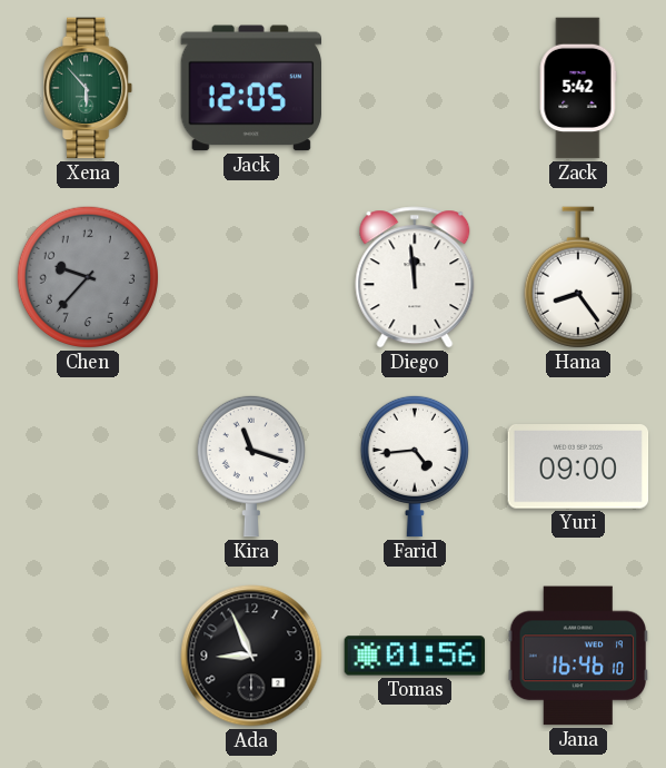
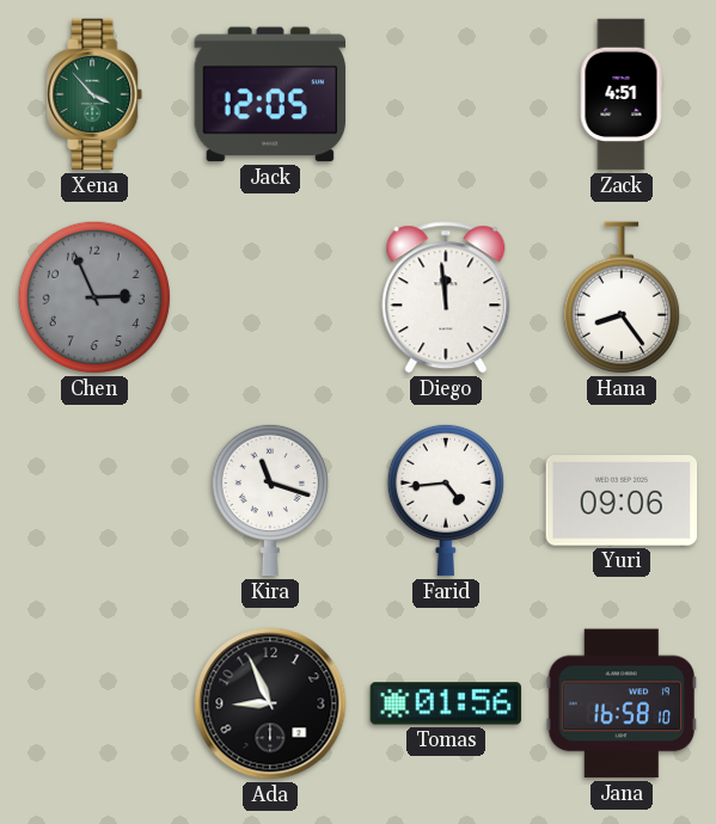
Xena: 5:53 -> 3:53 (96, 94)
Zack: 5:42 -> 4:51 (622, 94)
Chen: 9:37 -> 2:56 (94, 297)
Yuri: 09:00 -> 09:06 (622, 502)
Jana: 16:46 -> 16:58 (622, 703)
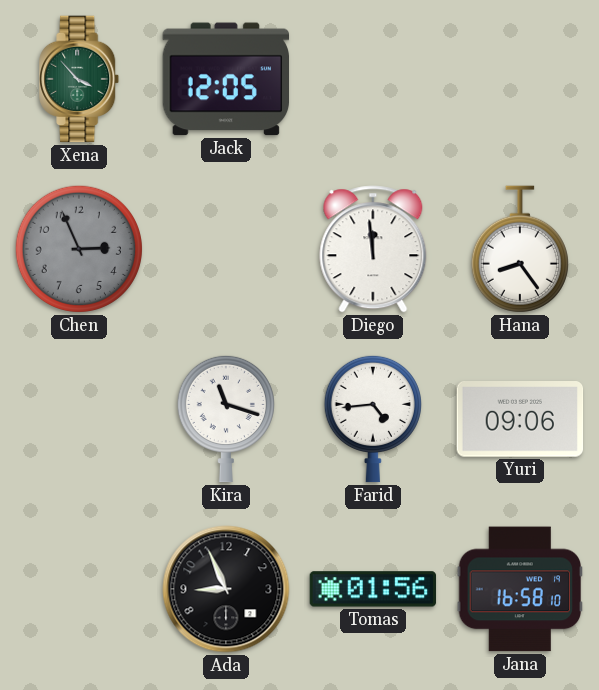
Zack: 4:51 -> none (622, 94)
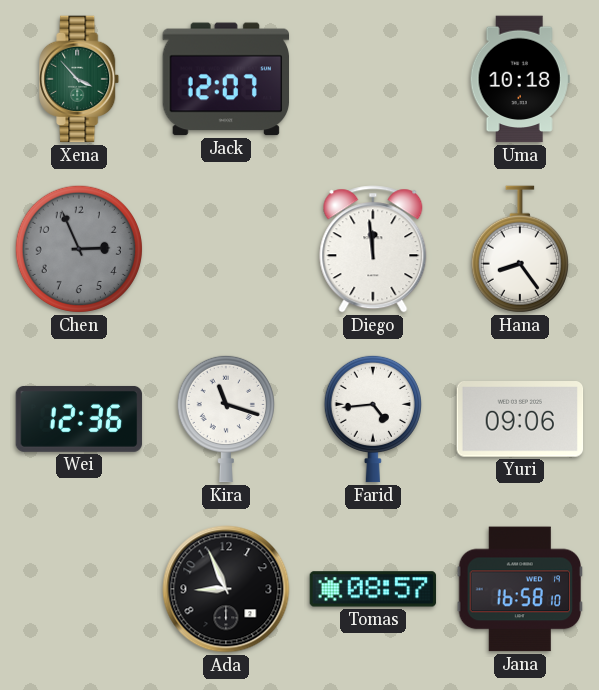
Jack: 12:05 -> 12:07 (226, 79)
Uma: none -> 10:18 (520, 79)
Wei: none -> 12:36 (79, 419)
Tomas: 01:56 -> 08:57 (373, 589)
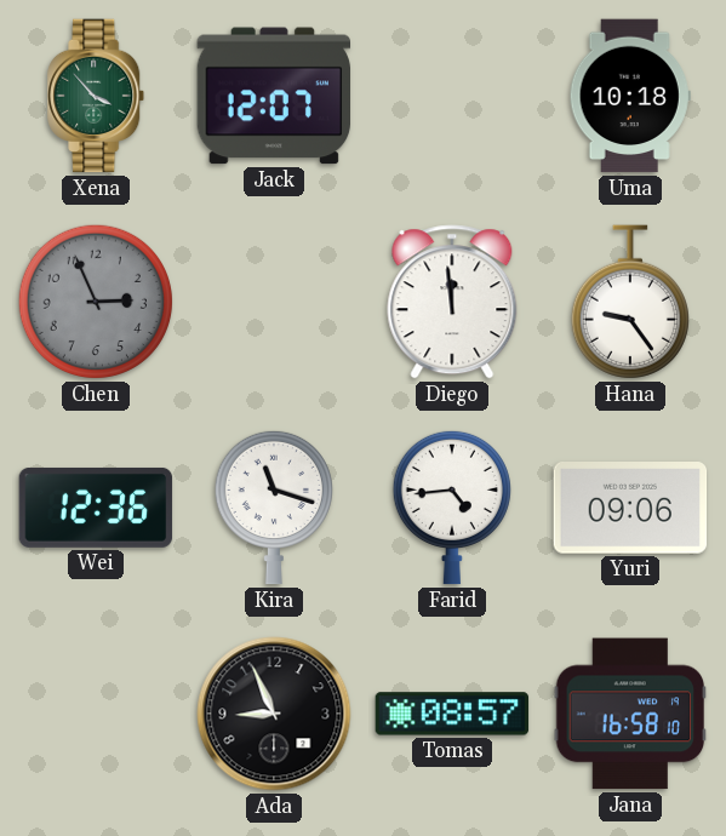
Hana: 8:24 -> 9:24 (630, 302)
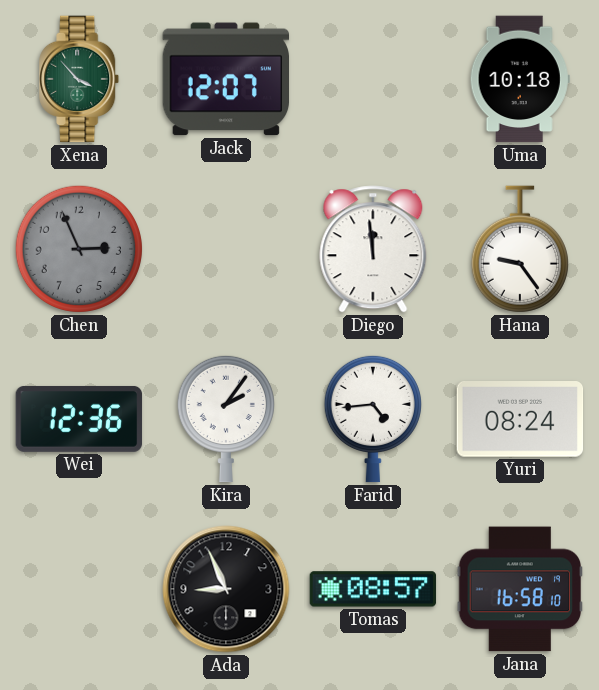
Kira: 11:18 -> 2:06 (226, 419)
Yuri: 09:06 -> 08:24 (520, 420)
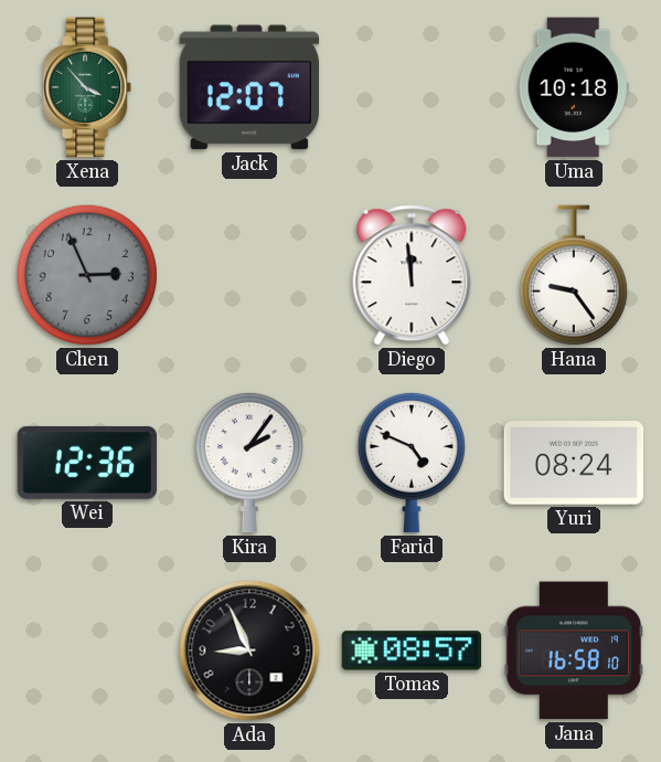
Farid: 4:44 -> 4:49 (412, 463)
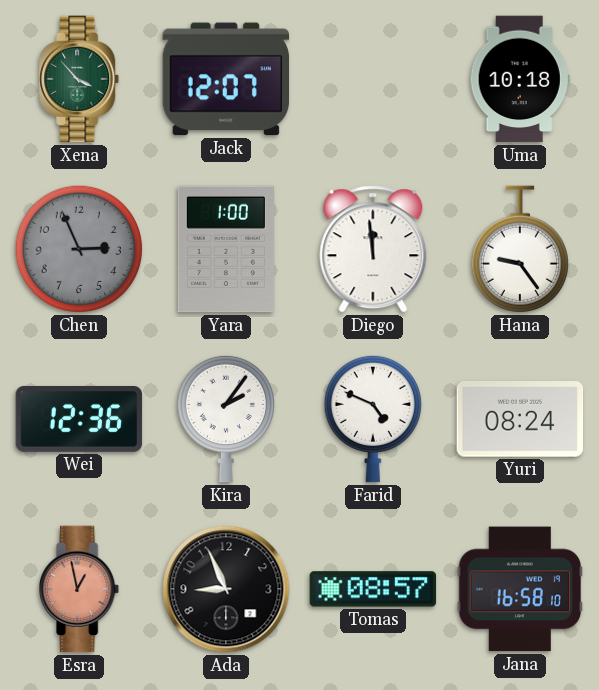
Yara: none -> 1:00 (226, 249)
Esra: none -> 12:58 (80, 589)
